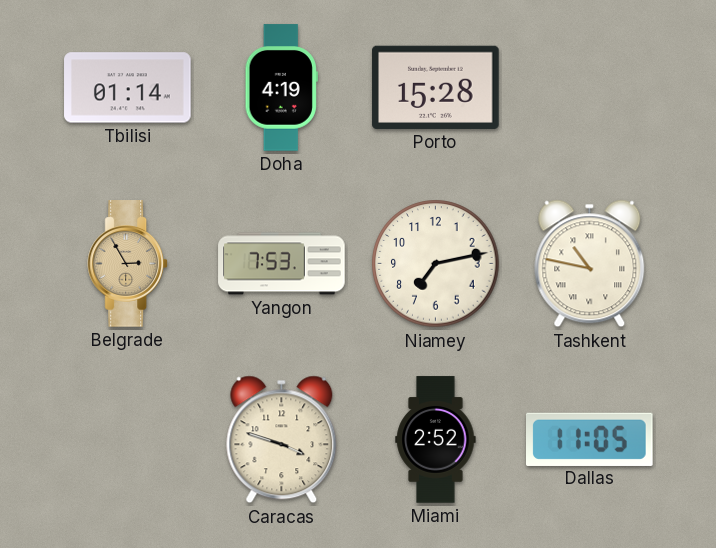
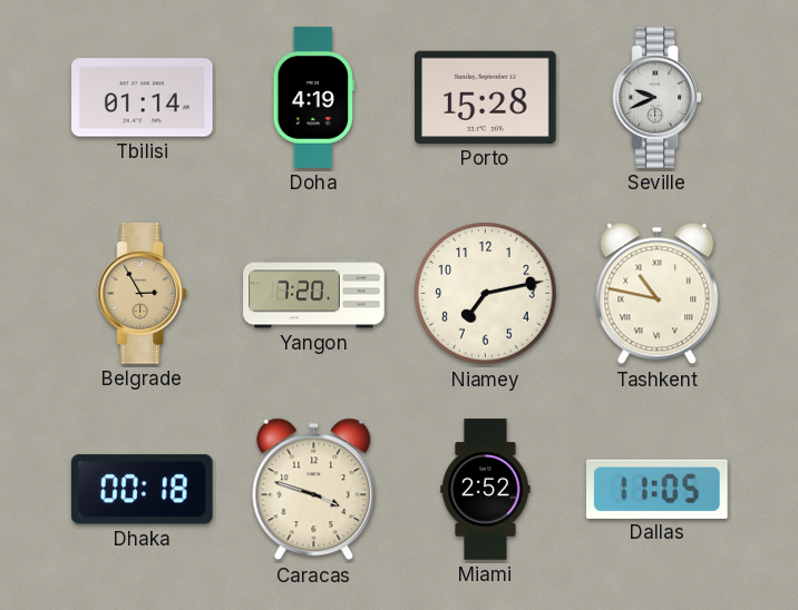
Seville: none -> 9:41 (658, 98)
Yangon: 7:53 -> 7:20 (314, 294)
Dhaka: none -> 00:18 (142, 490)
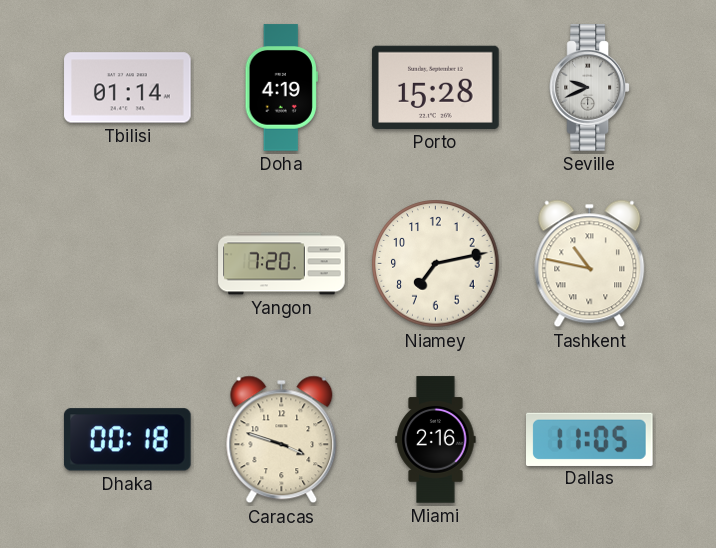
Belgrade: 2:55 -> none (143, 294)
Miami: 2:52 -> 2:16 (436, 440)
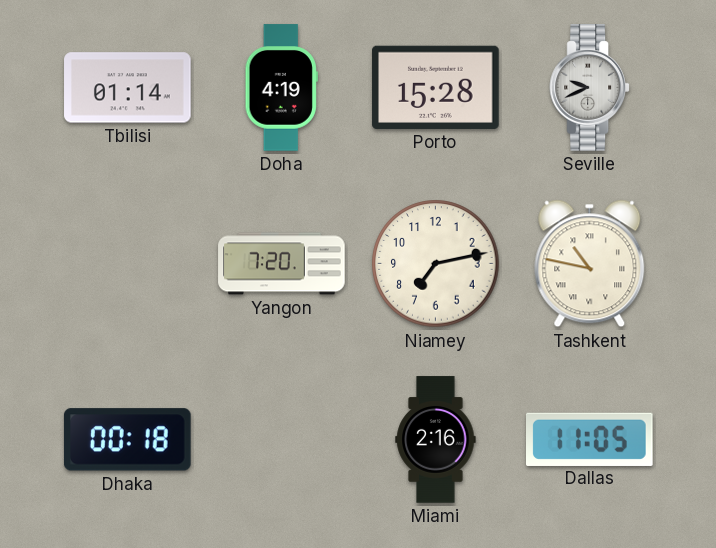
Caracas: 3:48 -> none (282, 440)
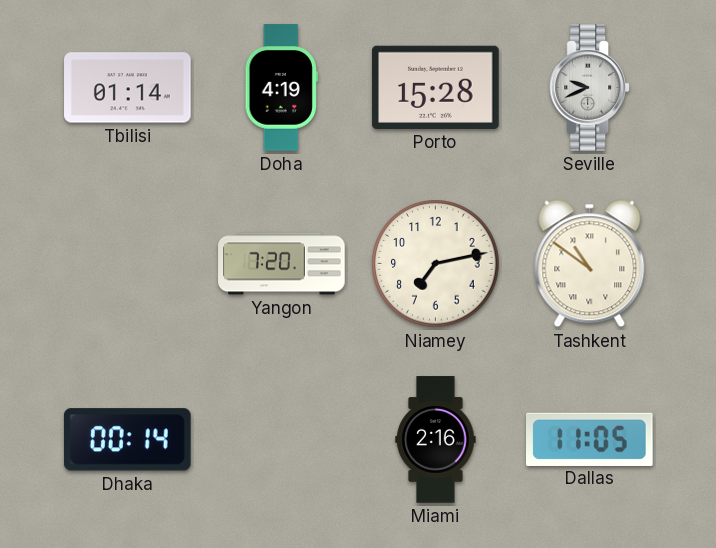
Tashkent: 10:47 -> 10:51 (590, 264)
Dhaka: 00:18 -> 00:14 (127, 440)
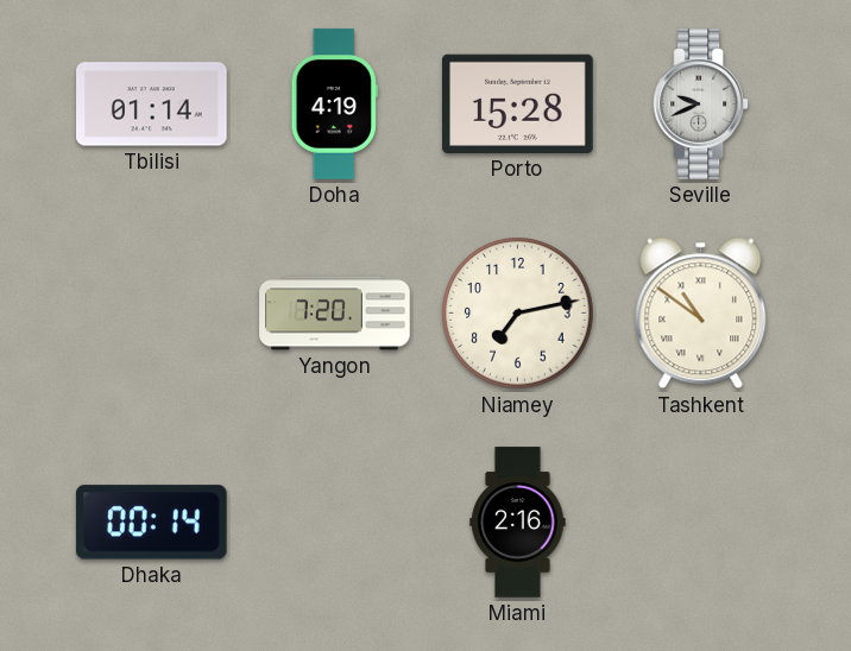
Dallas: 11:05 -> none (590, 439)
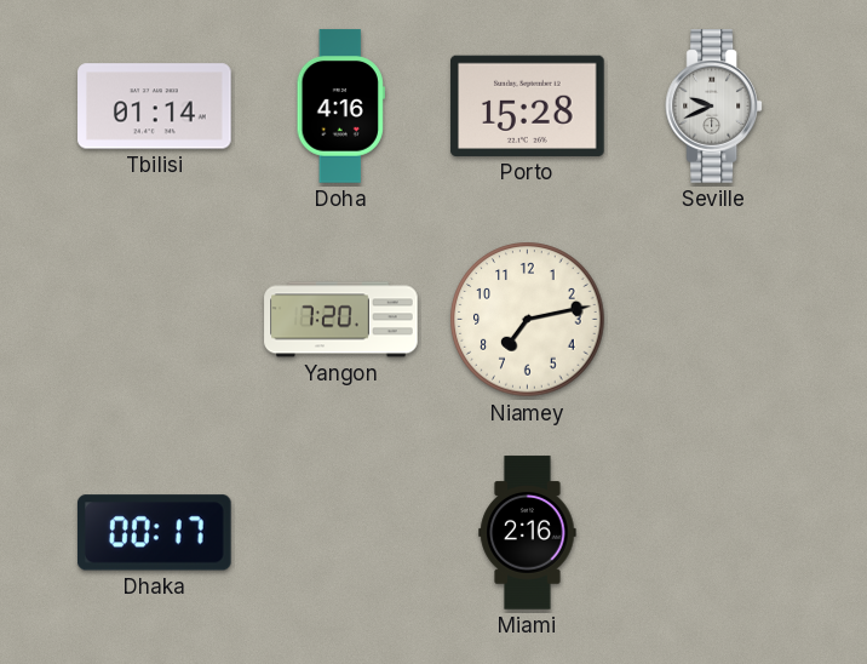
Doha: 4:19 -> 4:16 (340, 107)
Tashkent: 10:51 -> none (701, 314)
Dhaka: 00:14 -> 00:17 (154, 533)
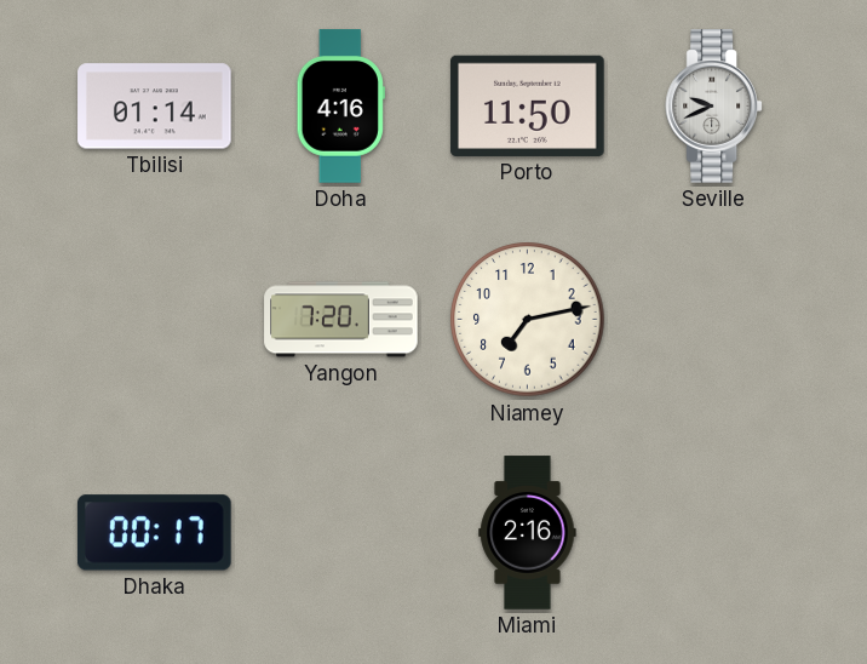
Porto: 15:28 -> 11:50 (528, 105)
